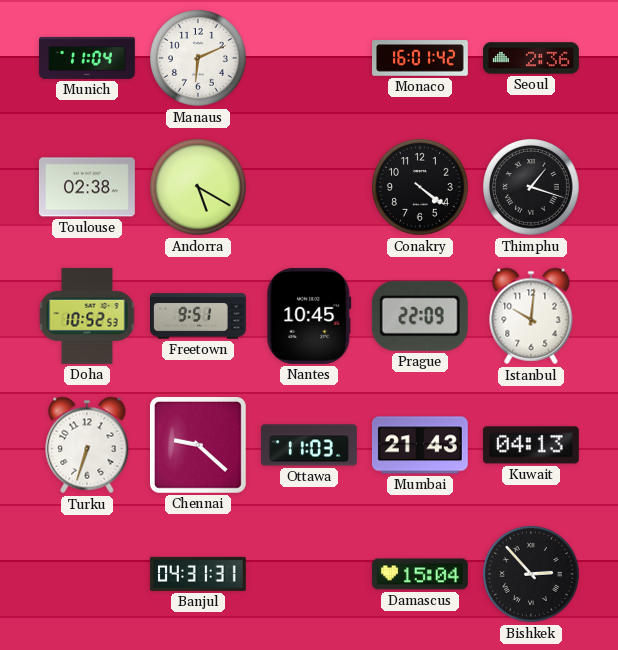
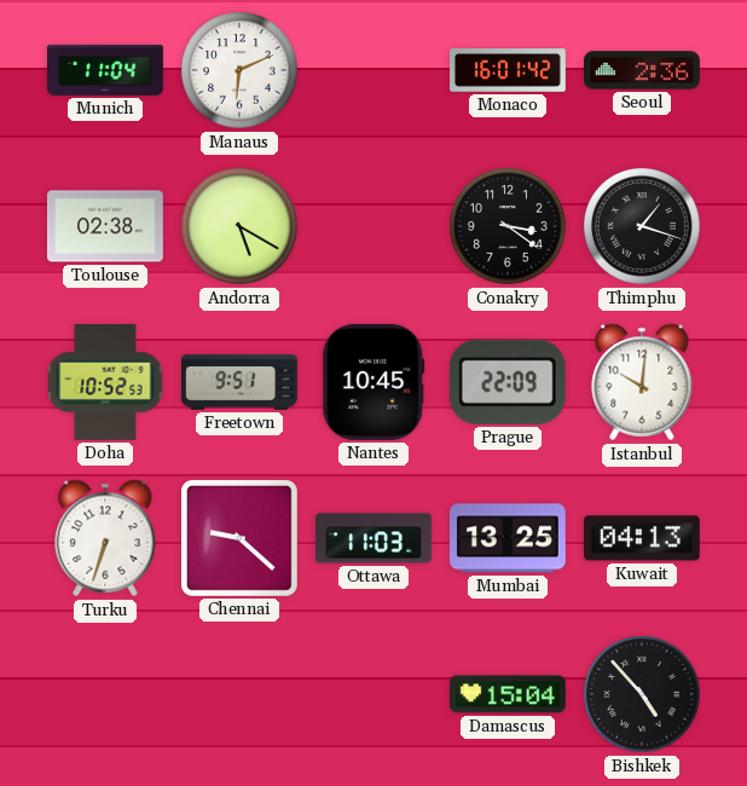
Conakry: 4:21 -> 3:21 (509, 227)
Mumbai: 21:43 -> 13:25 (508, 538)
Banjul: 04:31 -> none (198, 574)
Bishkek: 2:53 -> 4:53 (643, 695)
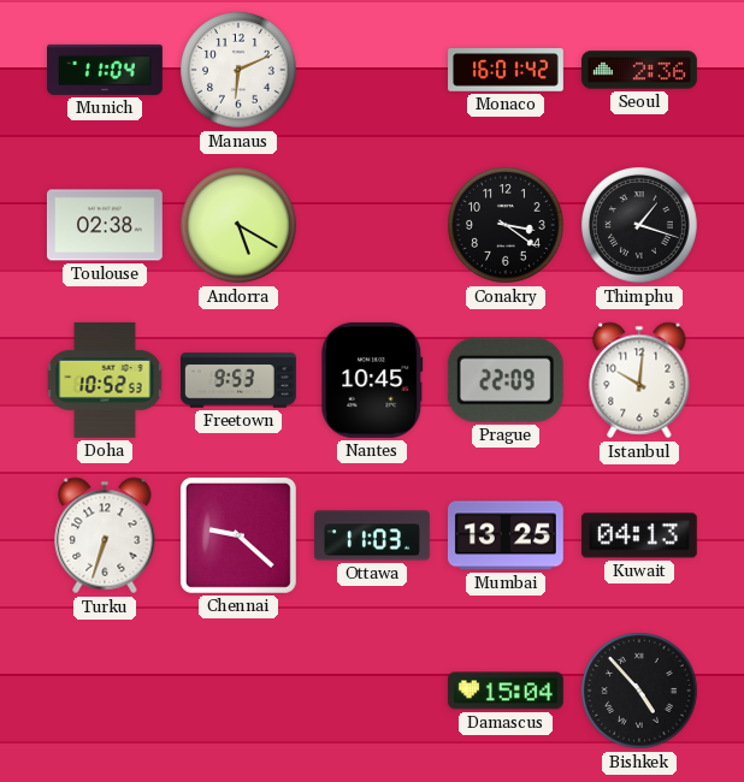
Freetown: 9:51 -> 9:53 (240, 380)
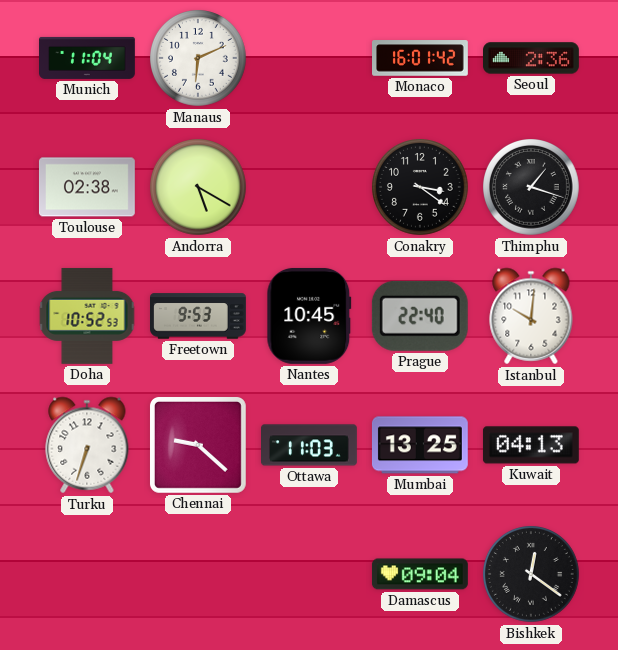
Prague: 22:09 -> 22:40 (420, 316)
Damascus: 15:04 -> 09:04 (420, 574)
Bishkek: 4:53 -> 12:21 (532, 575)
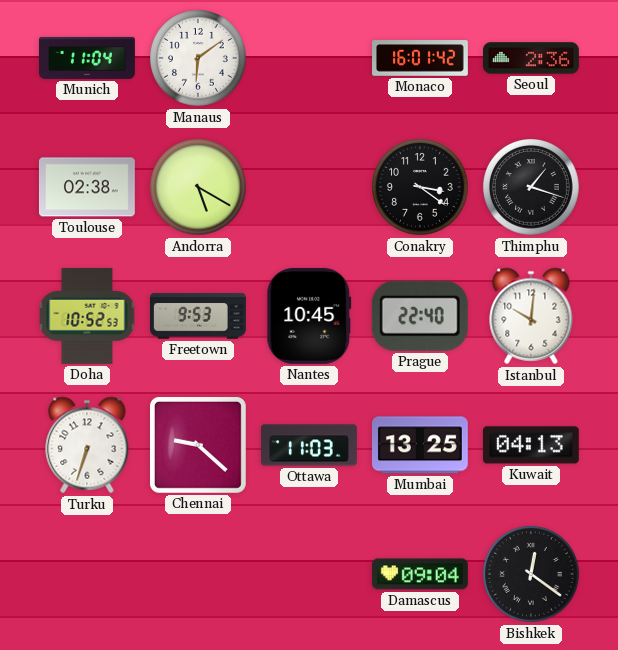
Manaus: 6:11 -> 6:09 (199, 59)
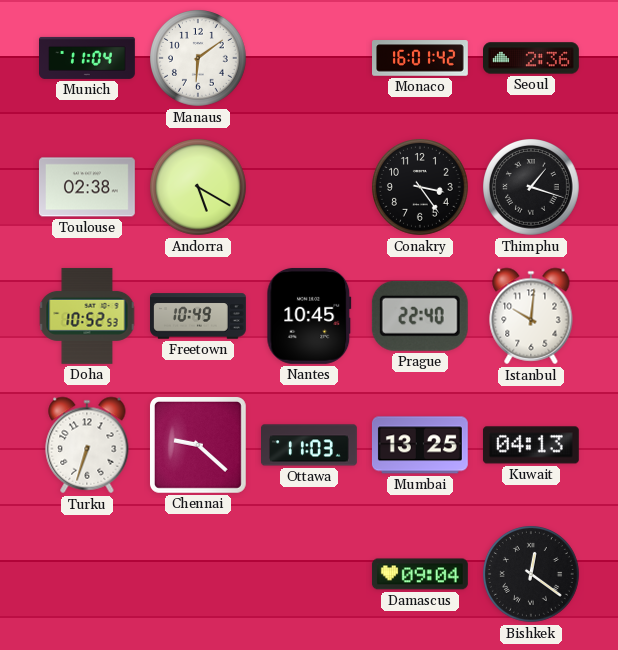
Conakry: 3:21 -> 3:24 (421, 188)
Freetown: 9:53 -> 10:49 (199, 316)
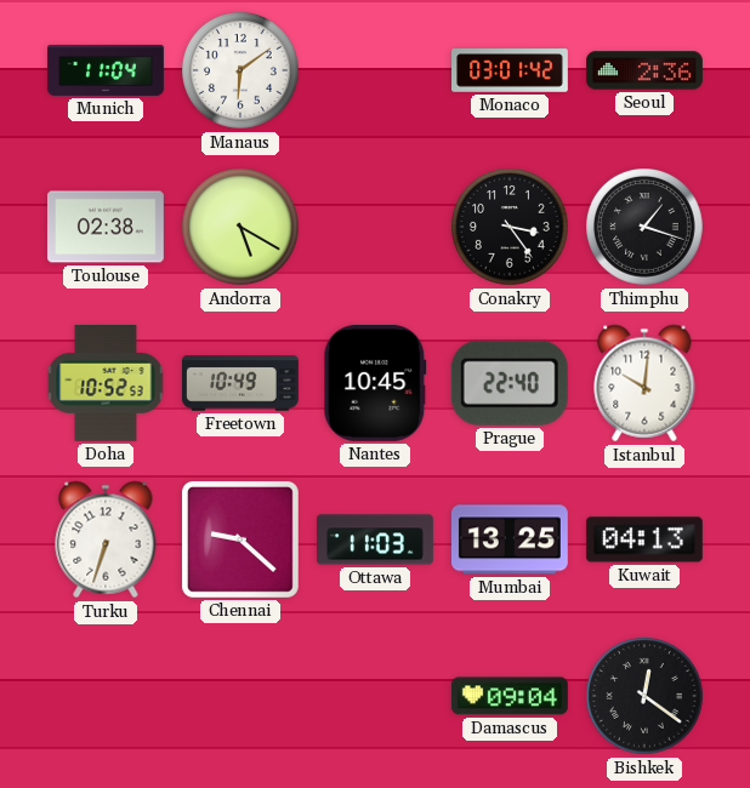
Monaco: 16:01 -> 03:01 (511, 70)
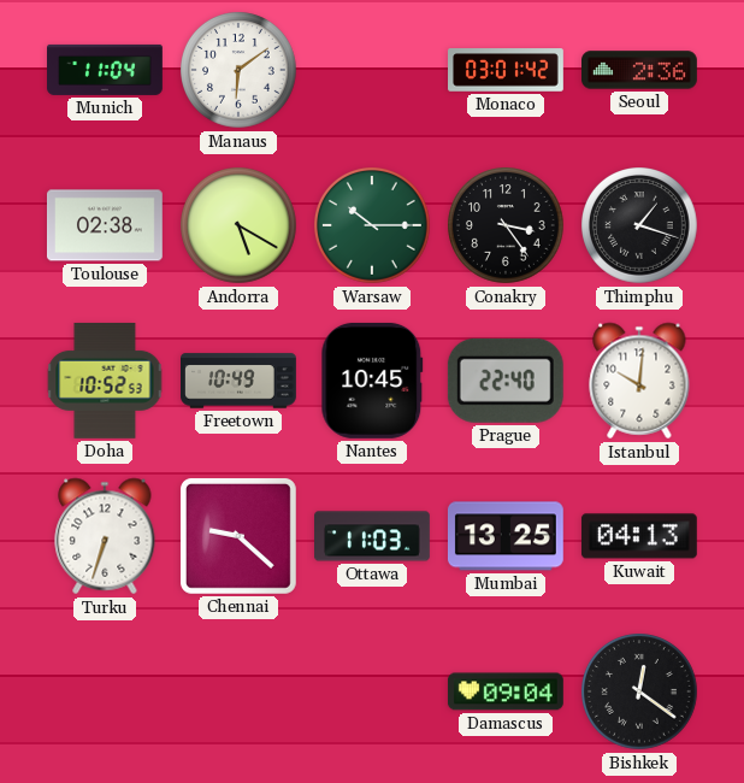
Warsaw: none -> 10:15 (373, 226)
